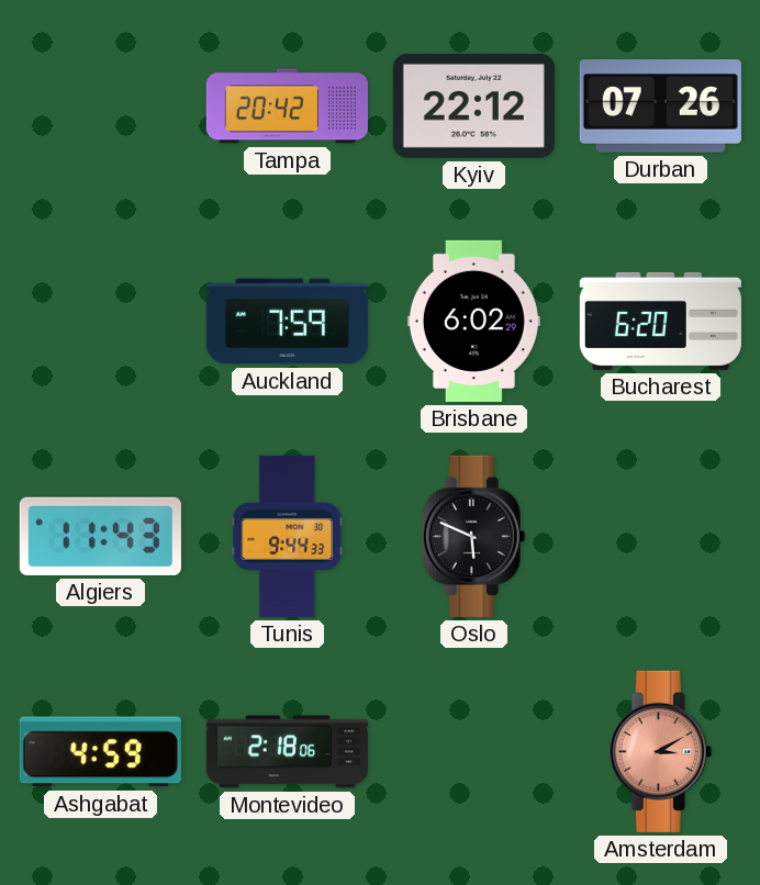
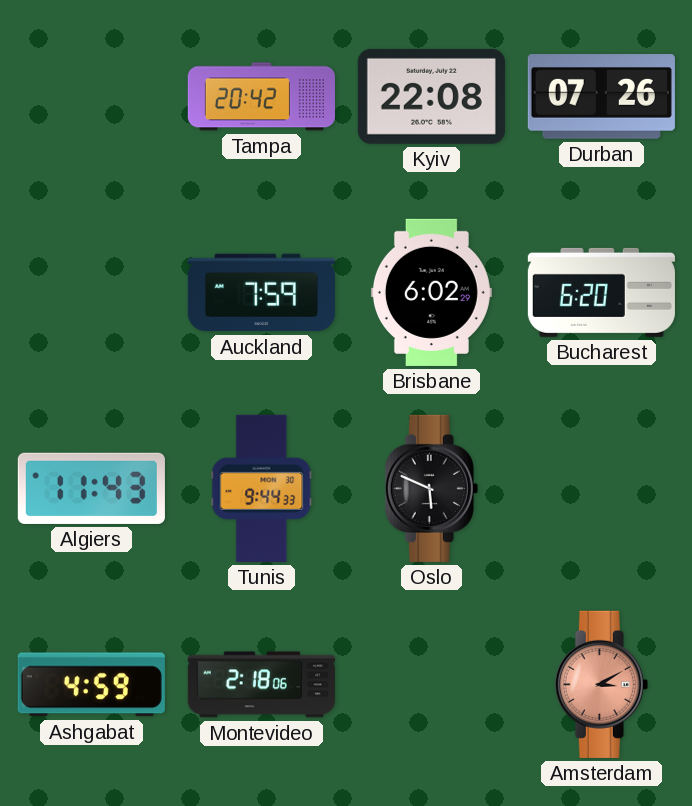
Kyiv: 22:12 -> 22:08 (431, 96)
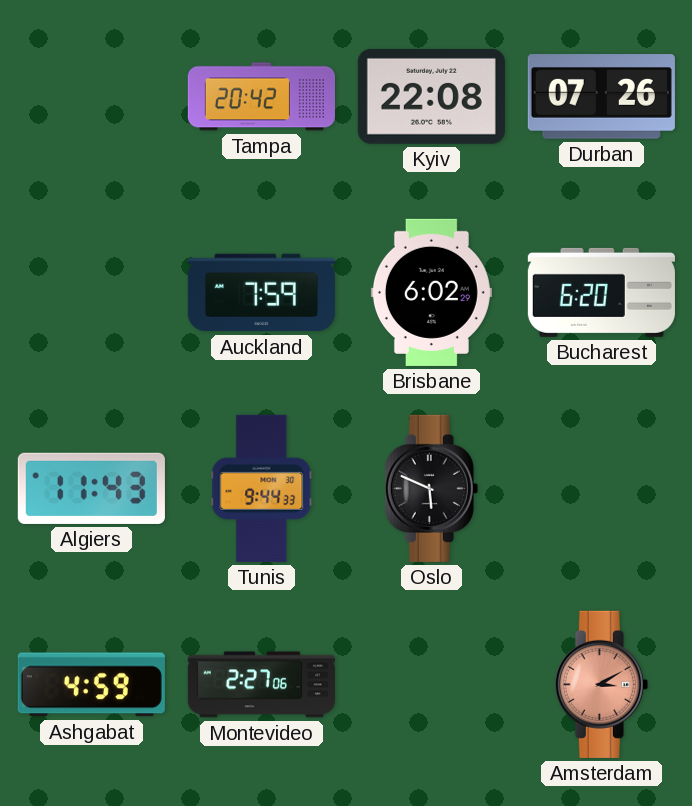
Montevideo: 2:18 -> 2:27 (261, 685)
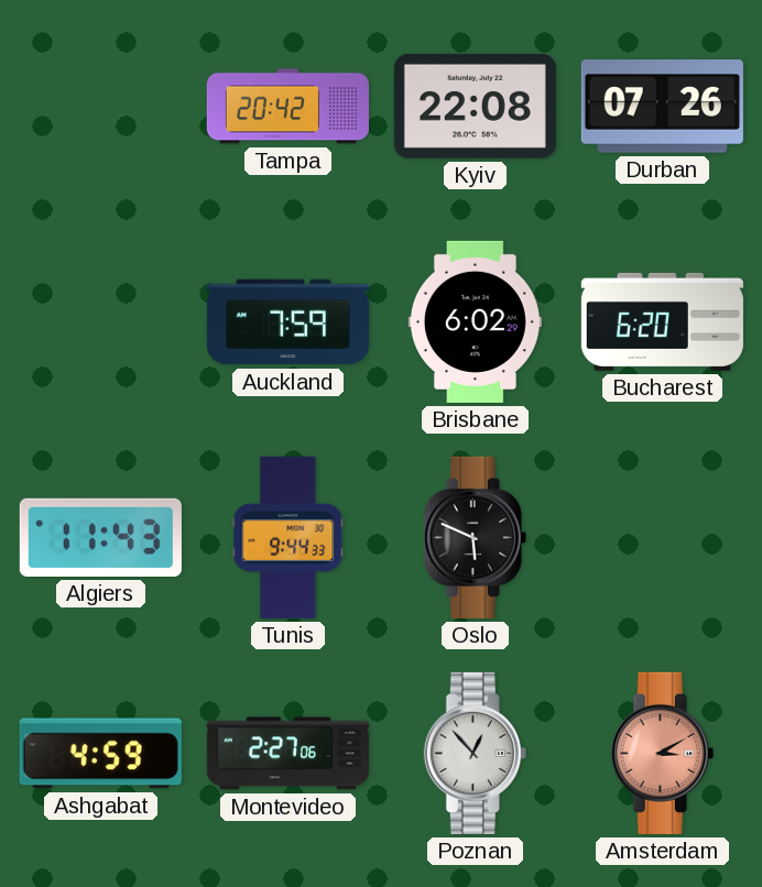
Poznan: none -> 12:53 (475, 753)
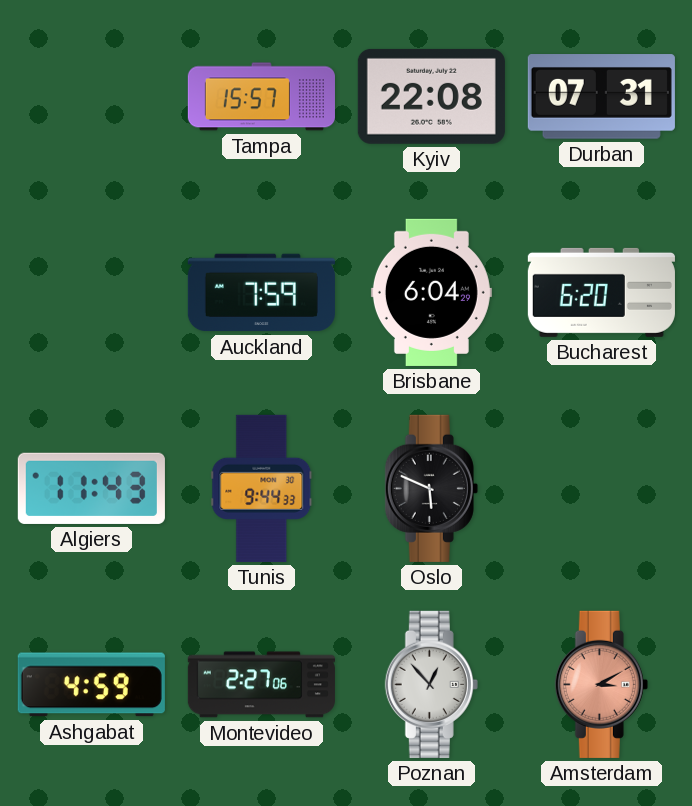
Tampa: 20:42 -> 15:57 (261, 97)
Durban: 07:26 -> 07:31 (601, 97)
Brisbane: 6:02 -> 6:04 (431, 292)
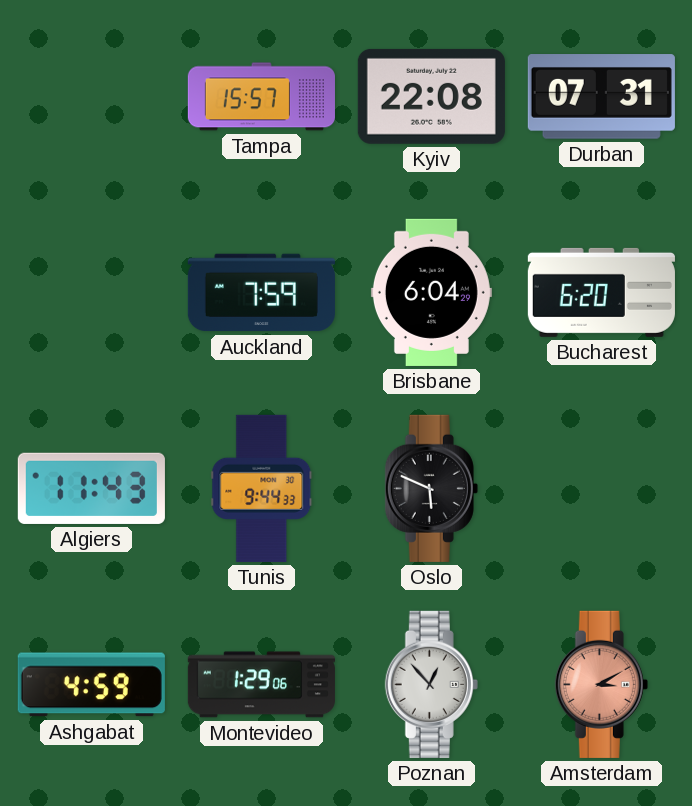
Montevideo: 2:27 -> 1:29 (261, 685)
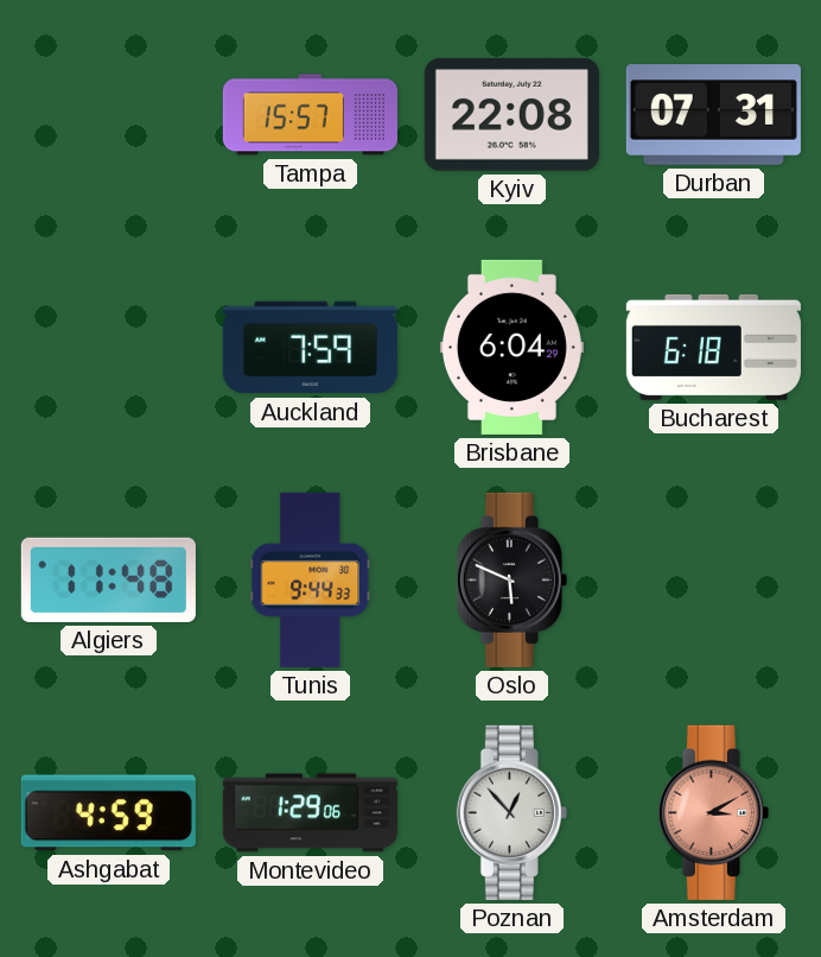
Bucharest: 6:20 -> 6:18 (713, 347)
Algiers: 11:43 -> 11:48 (108, 579)
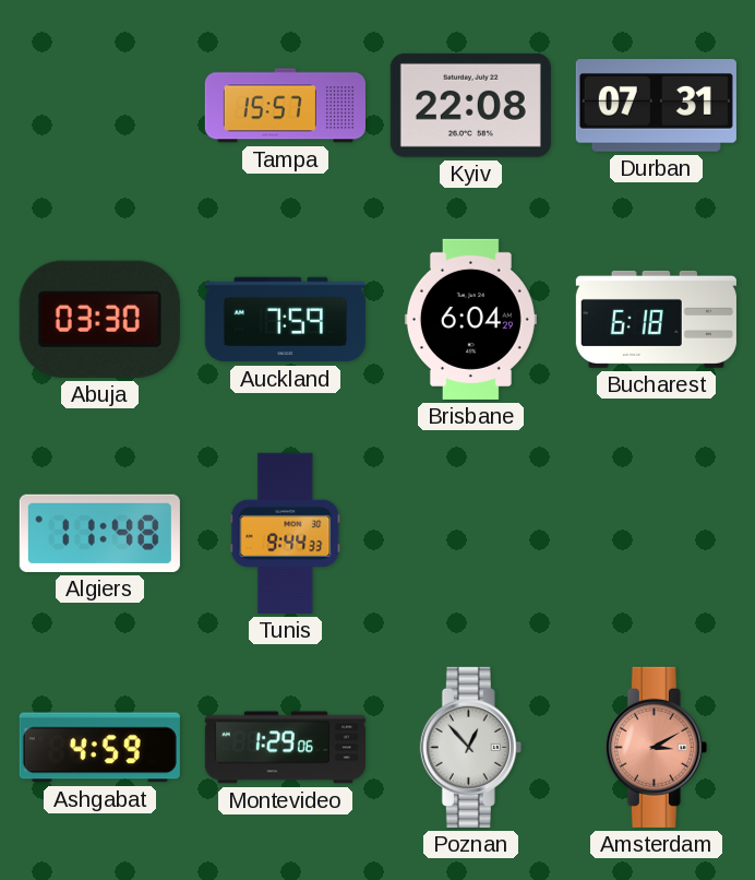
Abuja: none -> 03:30 (99, 319)
Oslo: 5:49 -> none (511, 579)
